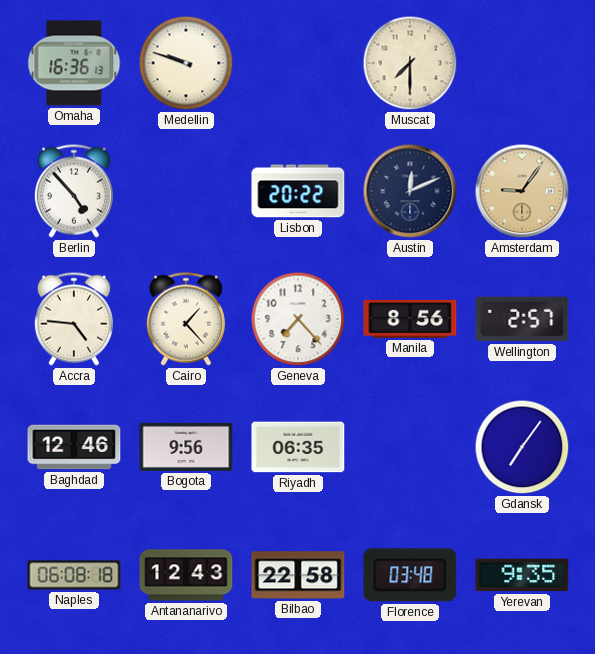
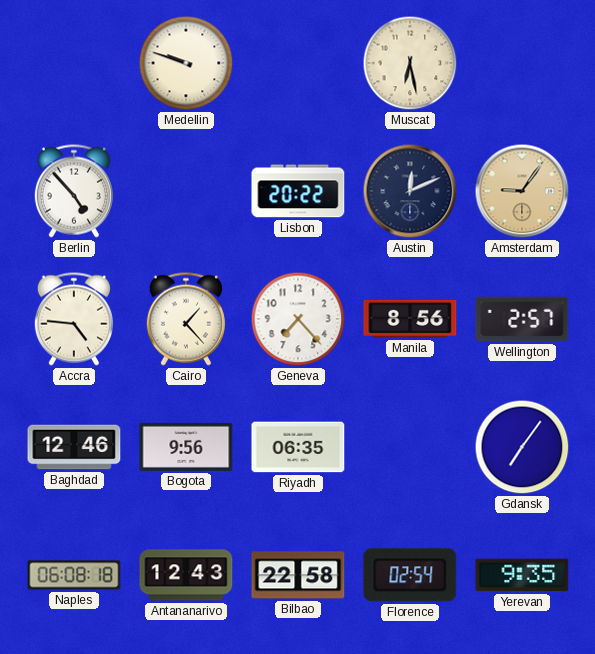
Omaha: 16:36 -> none (74, 63)
Muscat: 7:30 -> 6:28 (410, 63)
Florence: 03:48 -> 02:54 (410, 575)
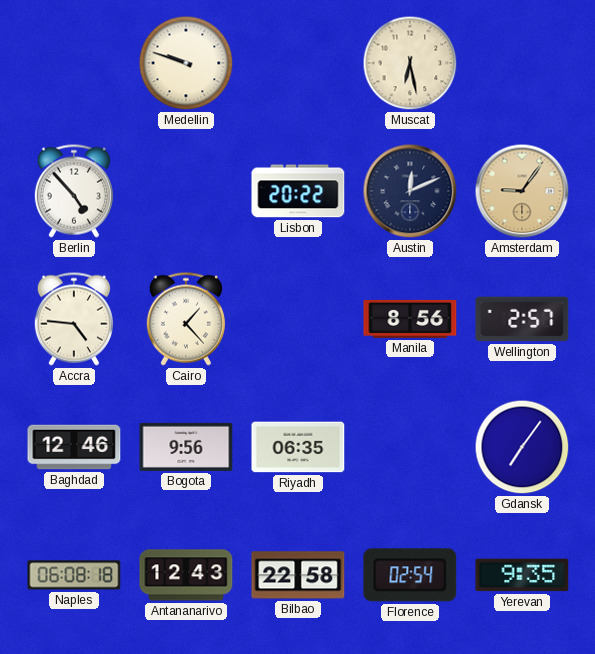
Geneva: 7:23 -> none (298, 319)
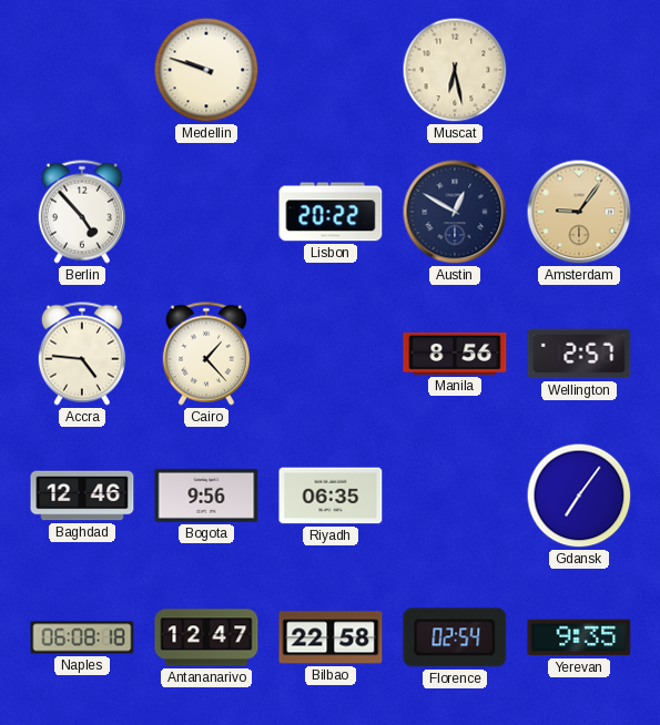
Austin: 12:11 -> 12:50 (455, 212)
Antananarivo: 12:43 -> 12:47 (206, 637)
